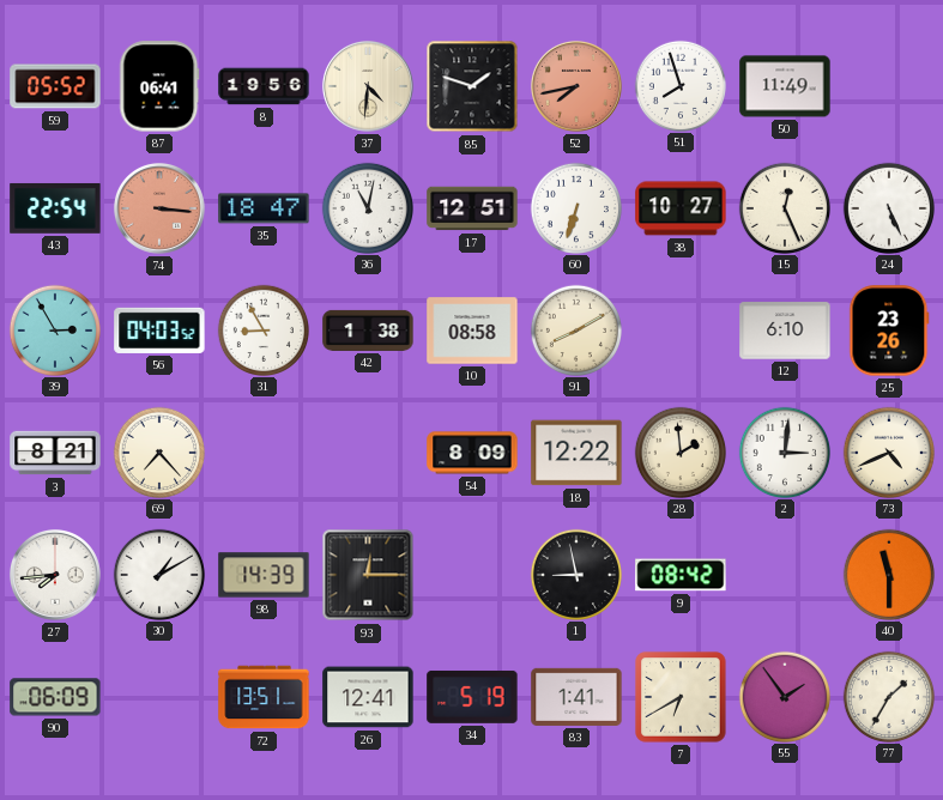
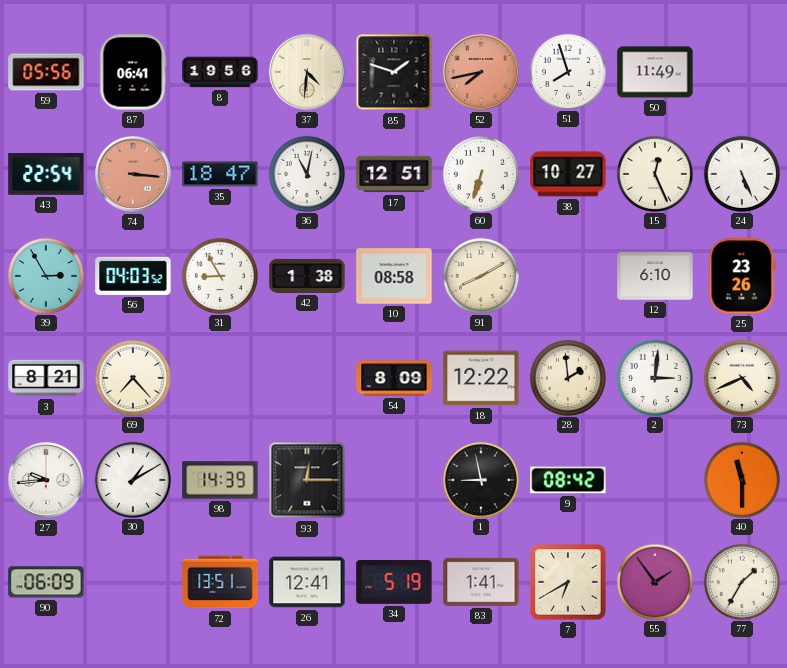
59: 05:52 -> 05:56 (46, 72)
27: 7:44 -> 9:44 (46, 480)
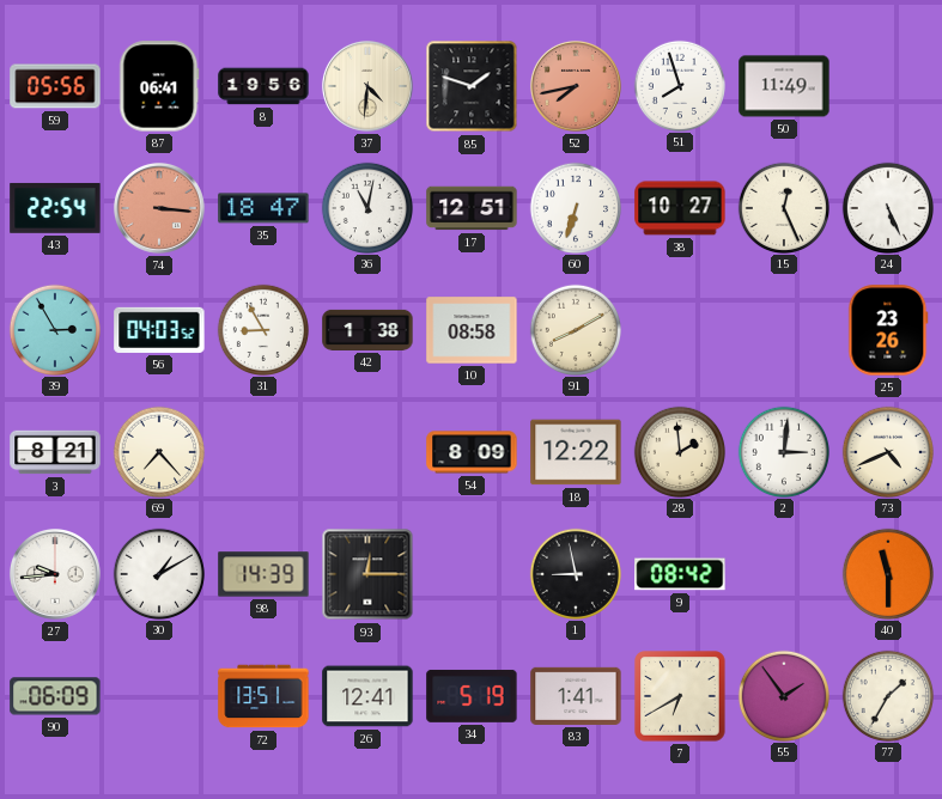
12: 6:10 -> none (655, 276)
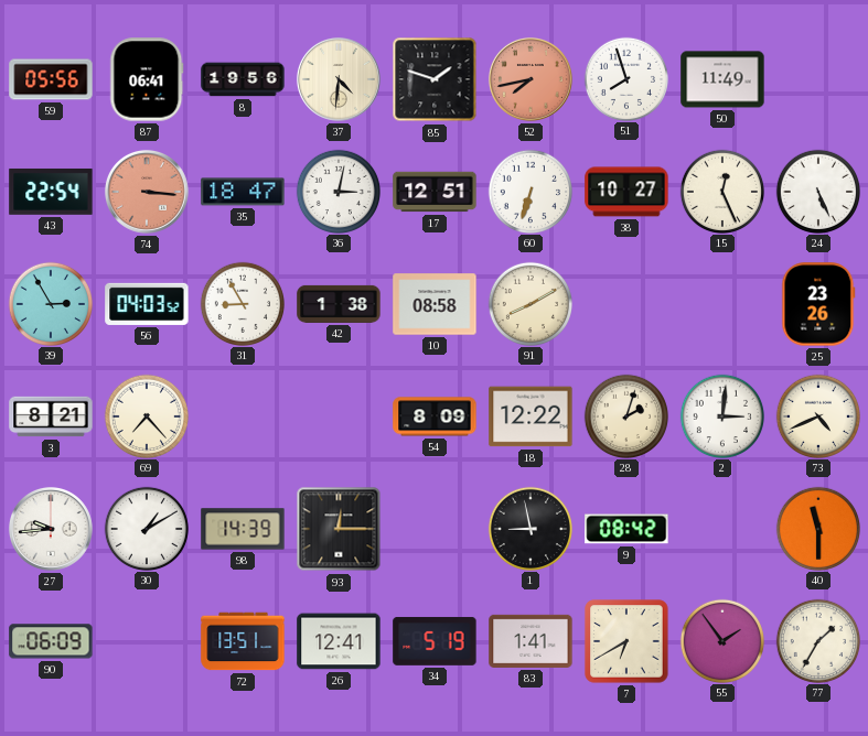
36: 11:02 -> 3:02 (337, 191)
28: 1:59 -> 2:03 (625, 415)
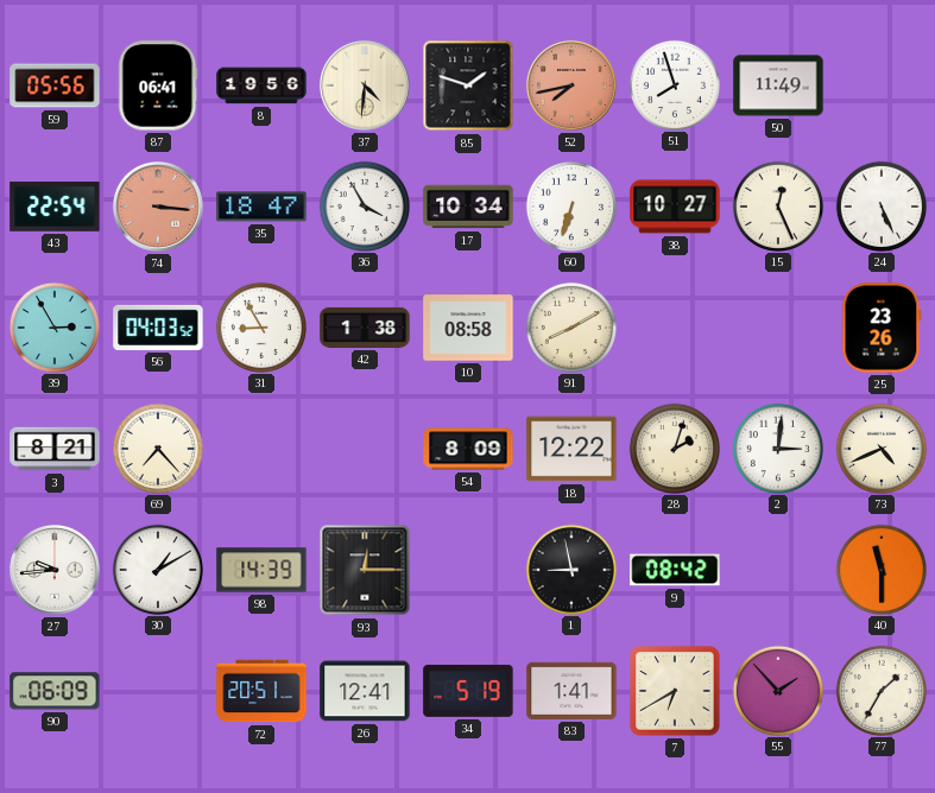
36: 3:02 -> 3:55 (364, 205)
17: 12:51 -> 10:34 (468, 207)
72: 13:51 -> 20:51 (261, 691)
55: 1:54 -> 1:53 (777, 690)
